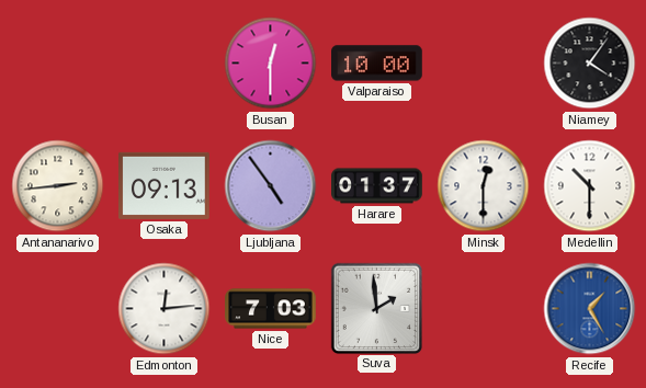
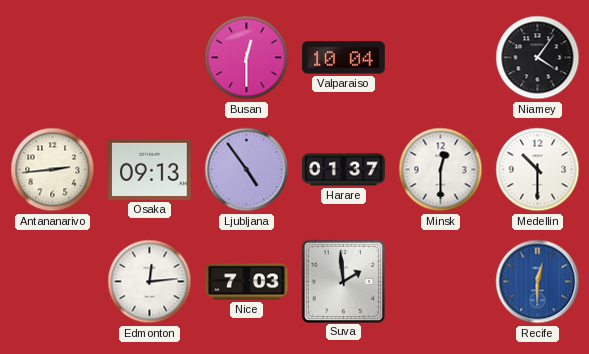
Valparaiso: 10:00 -> 10:04 (344, 58)
Recife: 1:25 -> 12:30 (538, 282)
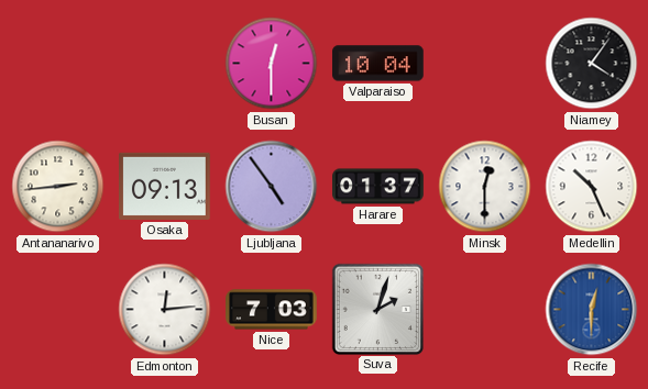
Medellin: 10:30 -> 10:26 (592, 187)
Suva: 1:59 -> 2:03 (377, 309)
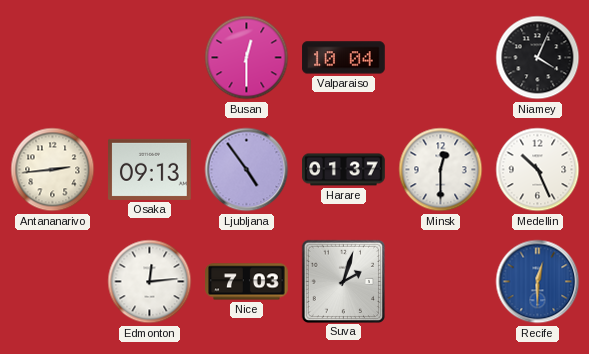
Niamey: 4:06 -> 4:04 (538, 58)
